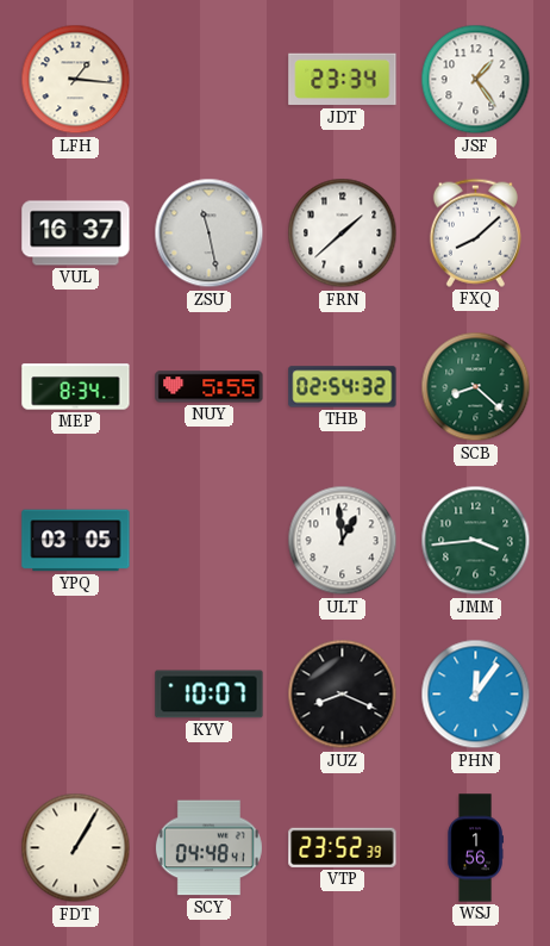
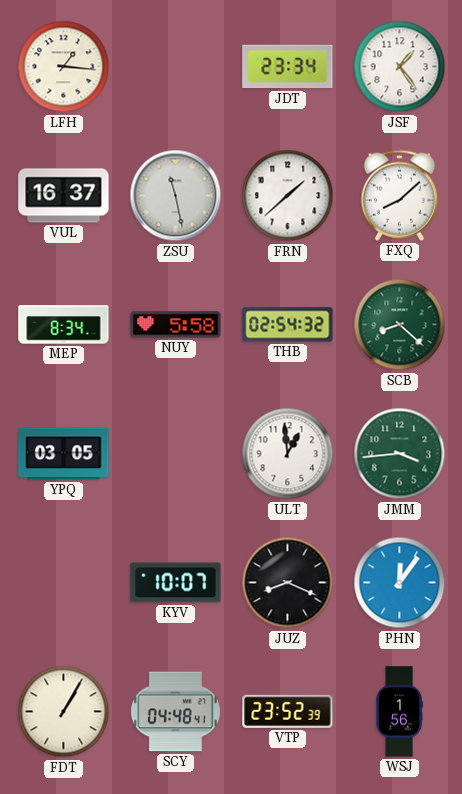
NUY: 5:55 -> 5:58 (176, 325)
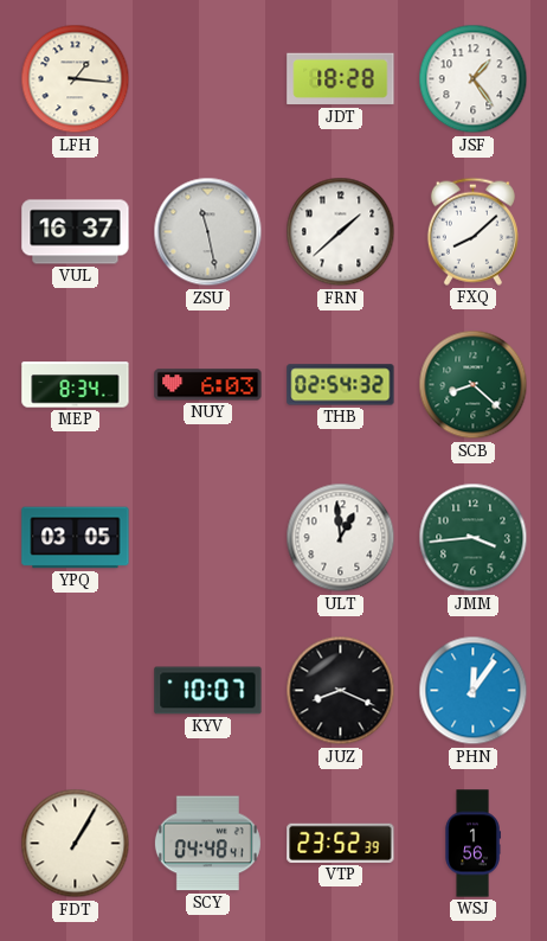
JDT: 23:34 -> 18:28 (341, 79)
NUY: 5:58 -> 6:03 (208, 385)
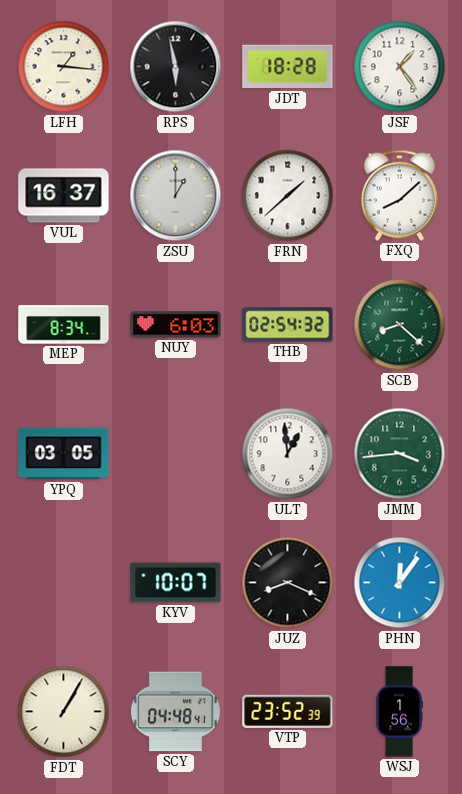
RPS: none -> 5:58 (176, 67)
ZSU: 11:28 -> 1:00 (176, 196)
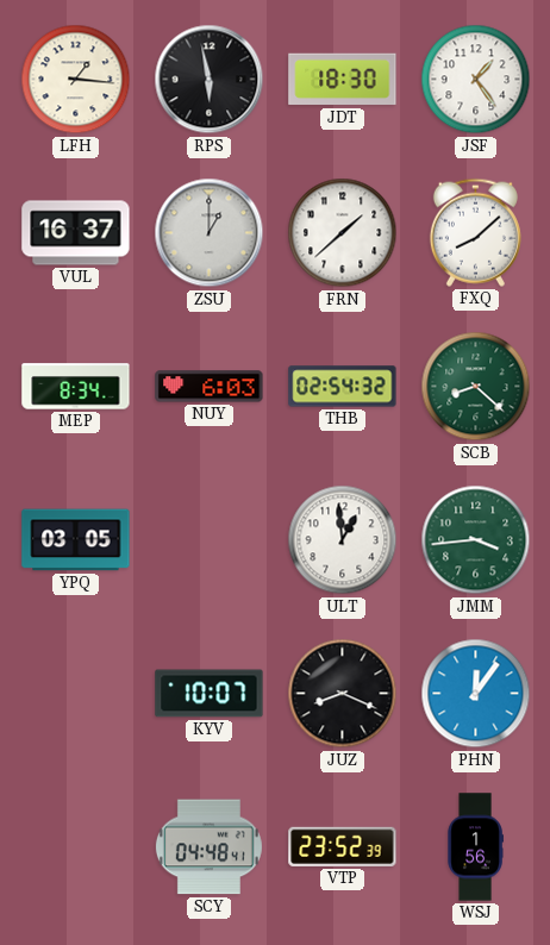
JDT: 18:28 -> 18:30 (343, 80)
FDT: 1:05 -> none (64, 712)
